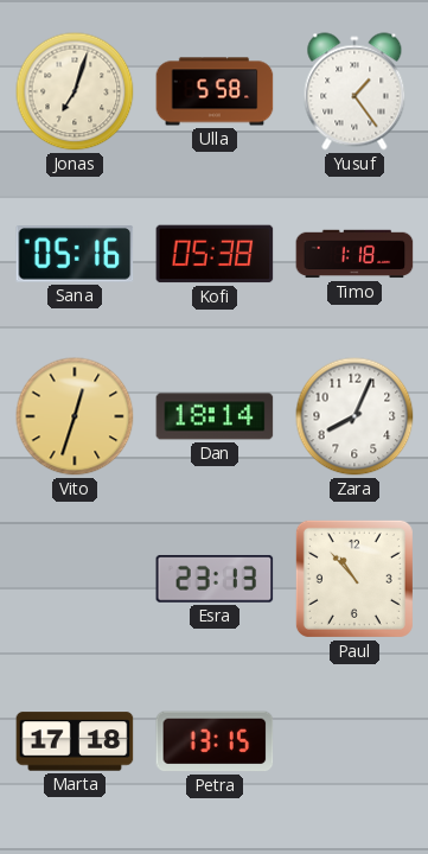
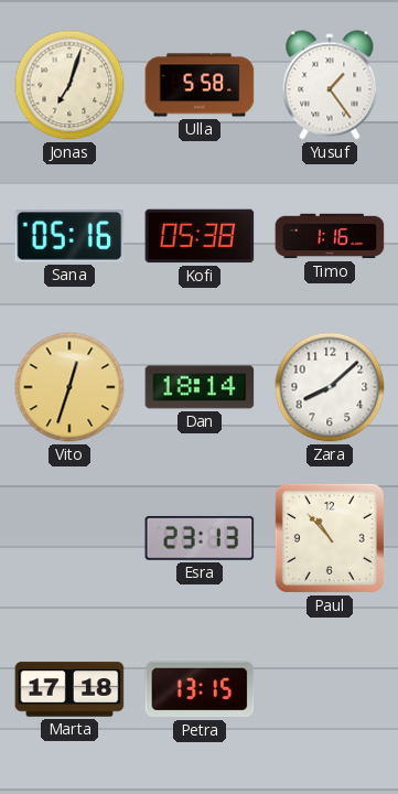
Timo: 1:18 -> 1:16 (330, 236)
Zara: 8:04 -> 8:08 (330, 387)
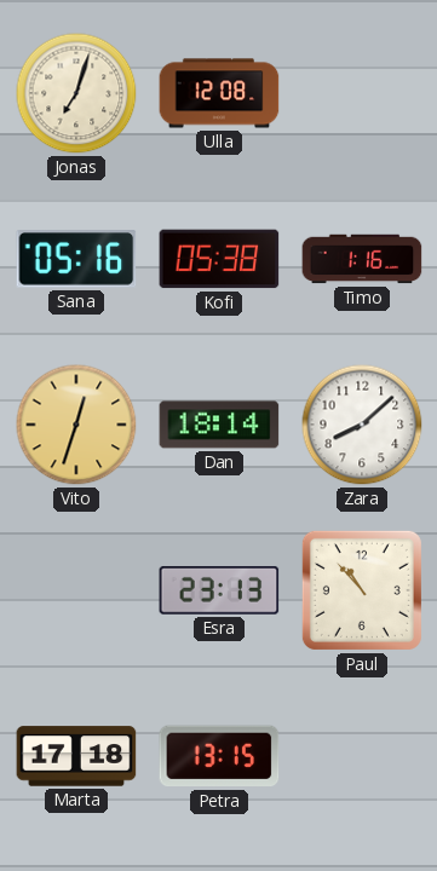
Ulla: 5:58 -> 12:08 (219, 93)
Yusuf: 1:24 -> none (330, 85)
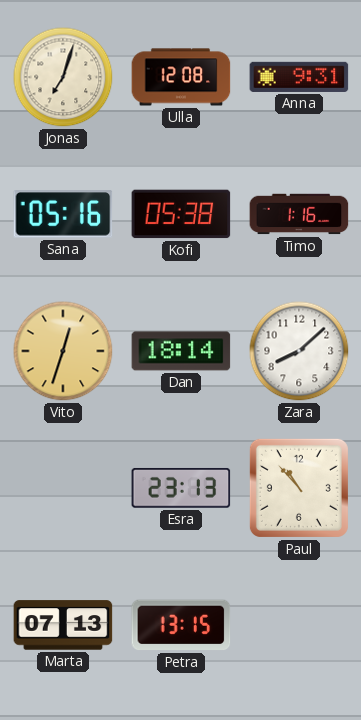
Anna: none -> 9:31 (299, 77)
Marta: 17:18 -> 07:13 (63, 625)
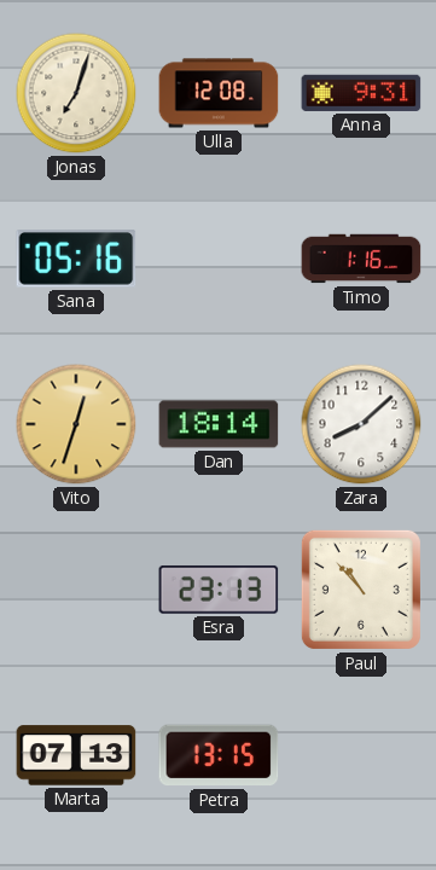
Kofi: 05:38 -> none (181, 214)
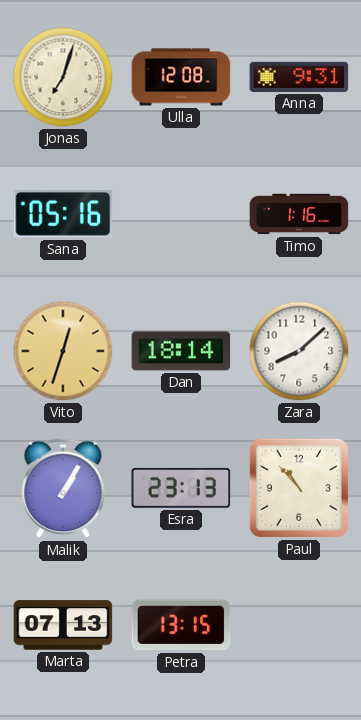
Malik: none -> 1:05 (63, 488)
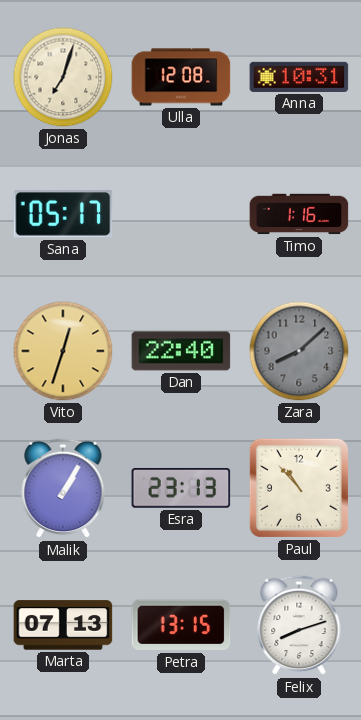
Anna: 9:31 -> 10:31 (299, 77)
Sana: 05:16 -> 05:17 (63, 214)
Dan: 18:14 -> 22:40 (181, 351)
Zara dial: white -> grey (299, 351)
Felix: none -> 8:12 (299, 625)
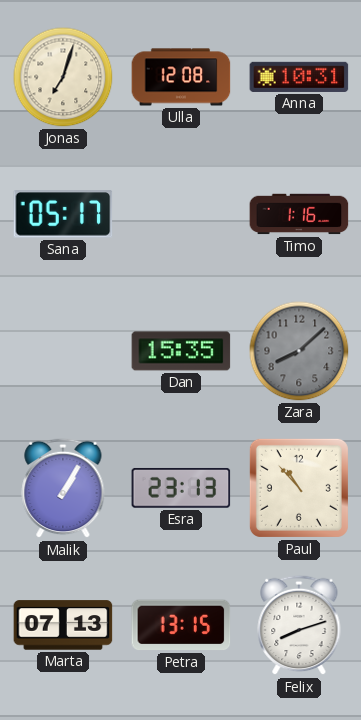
Vito: 12:33 -> none (63, 351)
Dan: 22:40 -> 15:35 (181, 351)
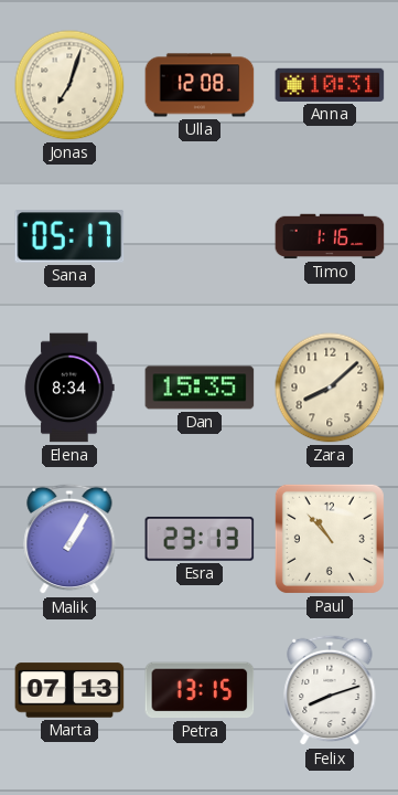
Elena: none -> 8:34 (69, 388)
Zara dial: grey -> cream (330, 388)
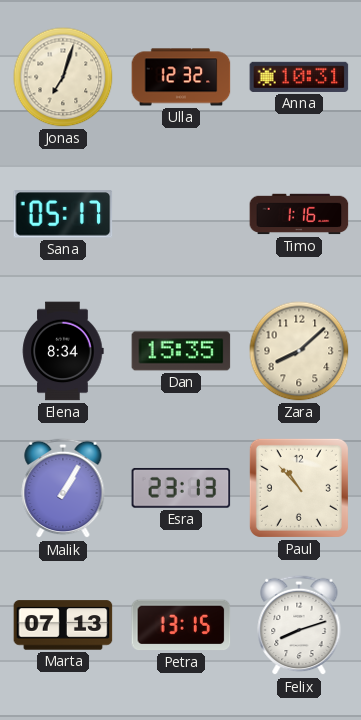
Ulla: 12:08 -> 12:32 (181, 77)
